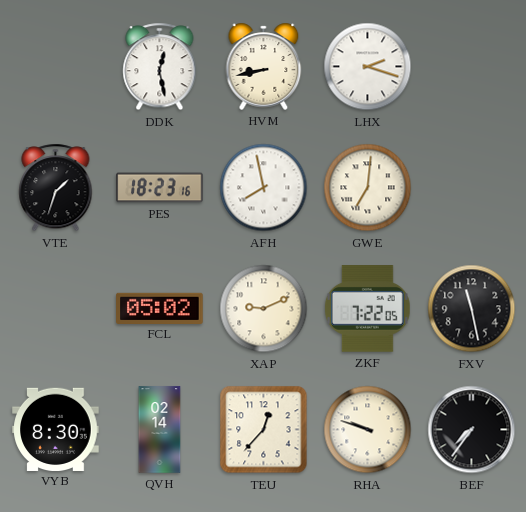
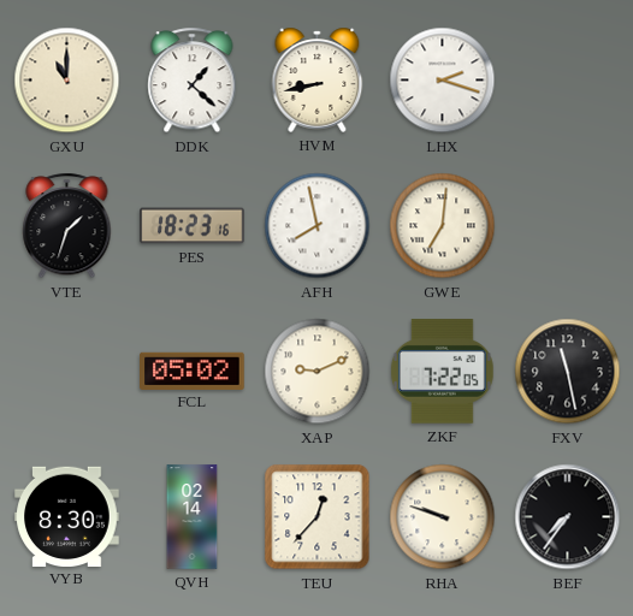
GXU: none -> 11:00 (67, 81)
DDK: 12:28 -> 1:22 (193, 81)
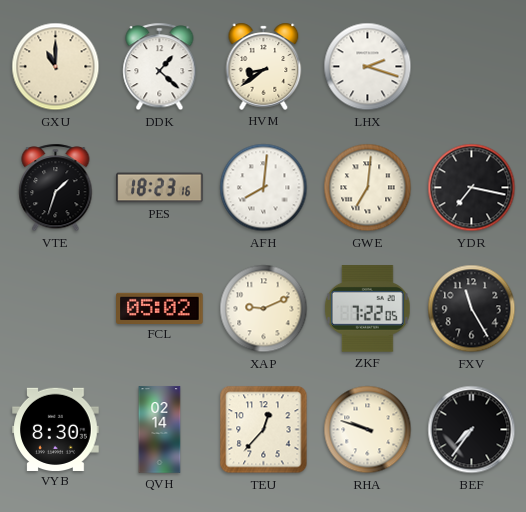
HVM: 8:43 -> 8:39 (264, 66)
AFH: 7:58 -> 8:01 (264, 188)
YDR: none -> 7:17 (472, 188)
FXV: 11:28 -> 11:25 (472, 309)
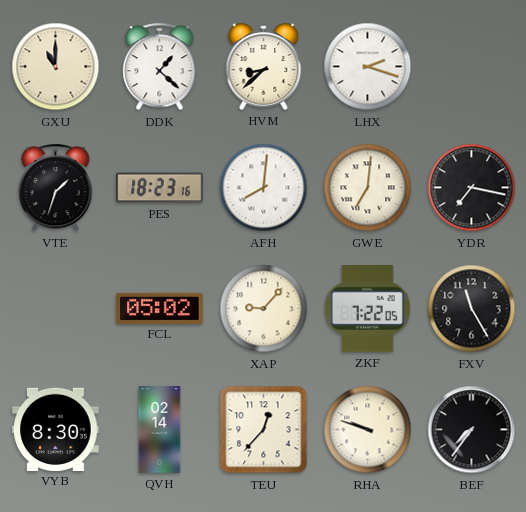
HVM: 8:39 -> 8:38 (264, 66)
XAP: 9:11 -> 9:07 (264, 309)
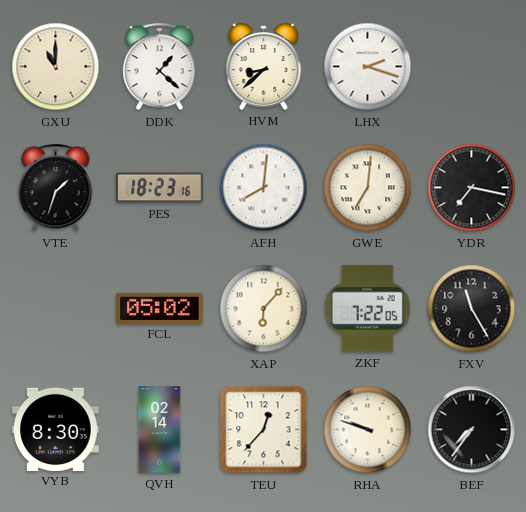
XAP: 9:07 -> 6:07 (264, 309)
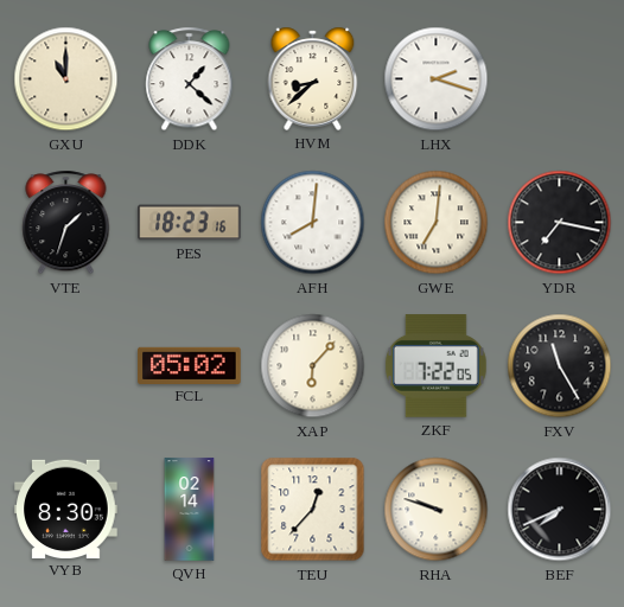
BEF: 7:36 -> 7:41 (560, 510)
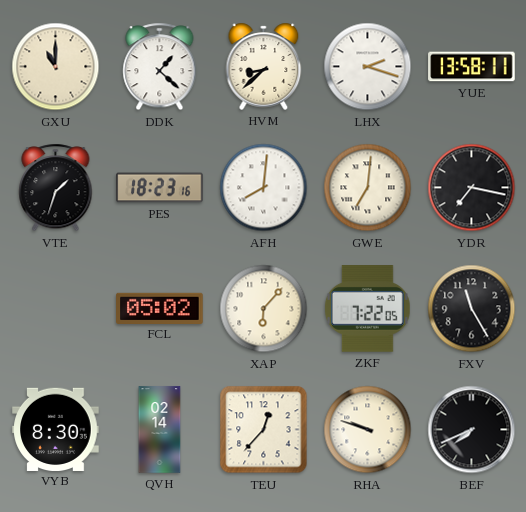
YUE: none -> 13:58 (472, 67)
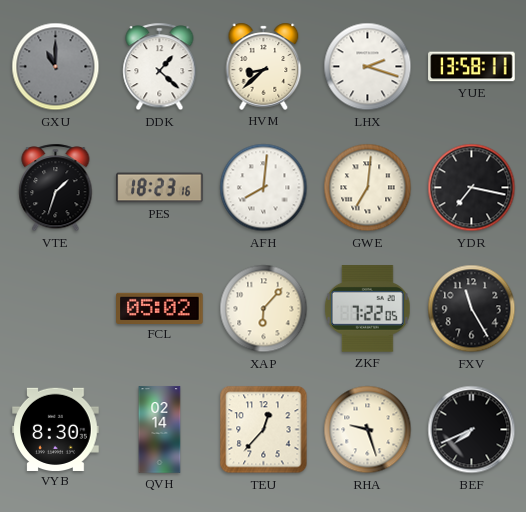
GXU dial: cream -> grey (56, 67)
RHA: 9:48 -> 9:27 (368, 430)
